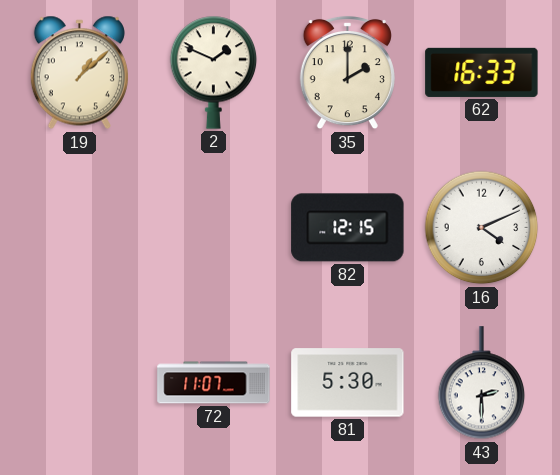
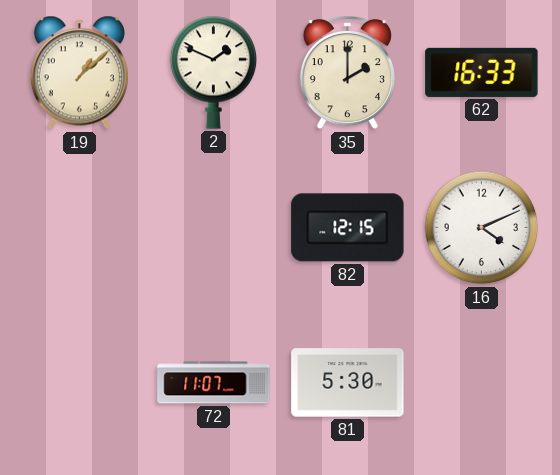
43: 2:30 -> none (482, 383)
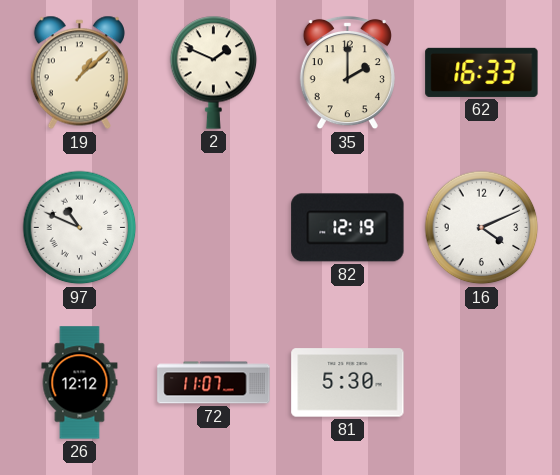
97: none -> 10:49 (80, 228)
82: 12:15 -> 12:19 (348, 228)
26: none -> 12:12 (80, 383)
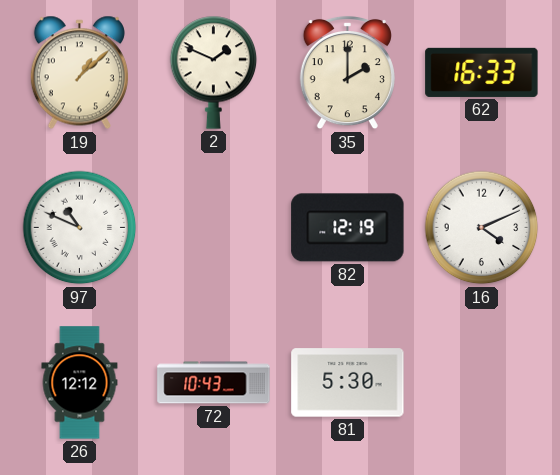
72: 11:07 -> 10:43 (214, 383)
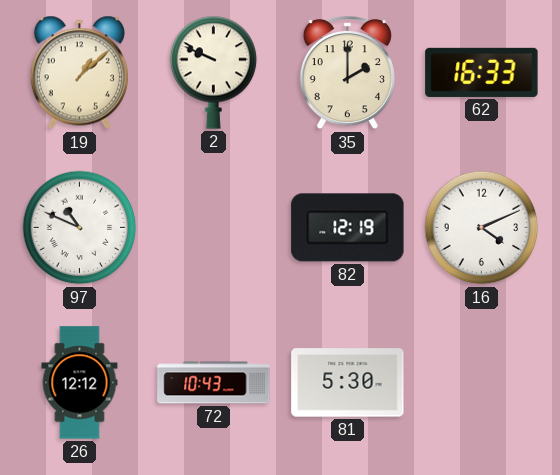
2: 1:49 -> 9:49 (214, 72)
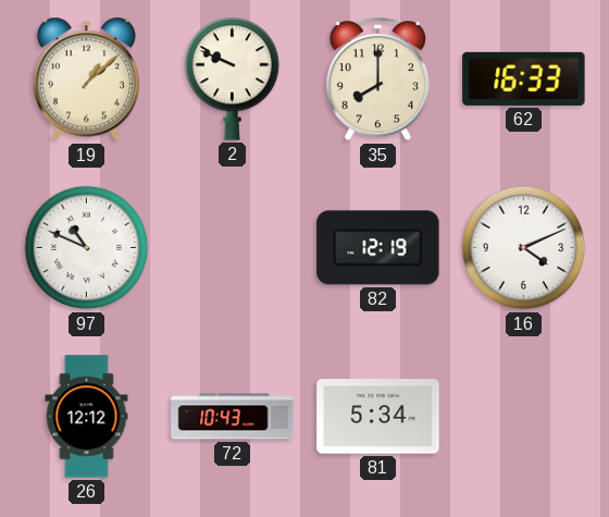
35: 2:00 -> 8:00 (377, 79)
81: 5:30 -> 5:34 (378, 417)
